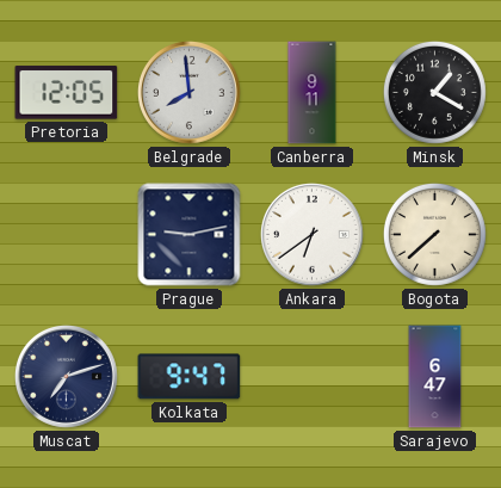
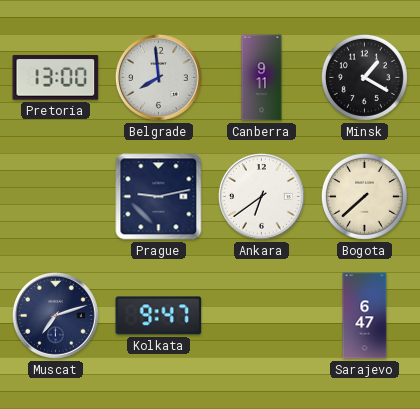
Pretoria: 12:05 -> 13:00 (56, 78)
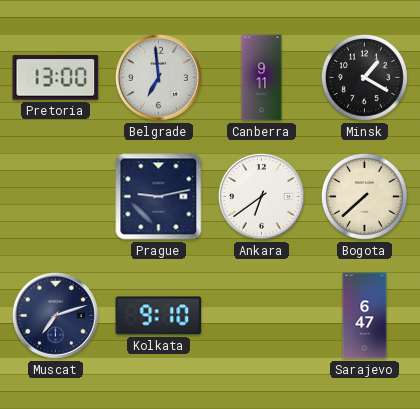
Belgrade: 7:59 -> 6:59 (158, 77)
Kolkata: 9:47 -> 9:10 (159, 316)
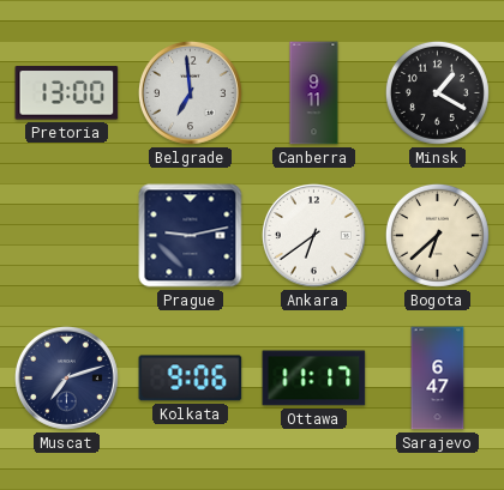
Bogota: 7:38 -> 6:38 (437, 235)
Kolkata: 9:10 -> 9:06 (191, 379)
Ottawa: none -> 11:17 (314, 379)
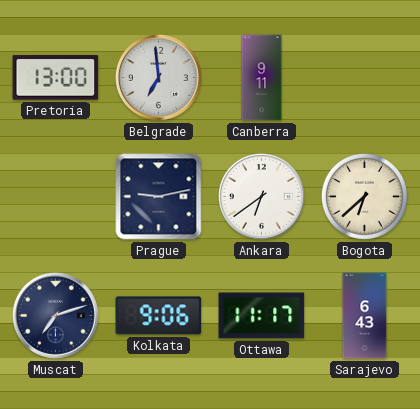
Minsk: 1:20 -> none (437, 92)
Sarajevo: 6:47 -> 6:43 (365, 316)
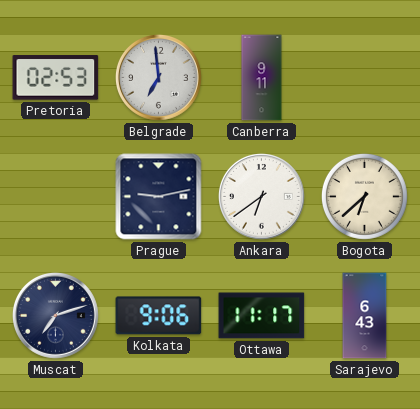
Pretoria: 13:00 -> 02:53 (56, 78)
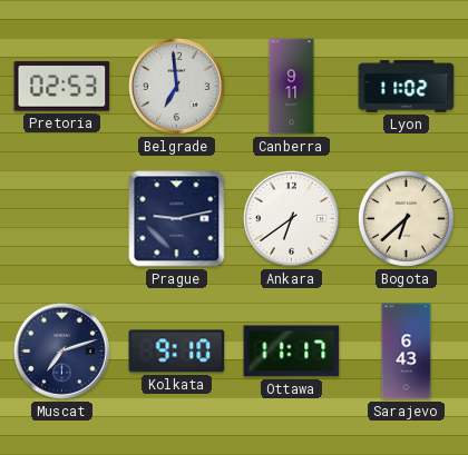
Lyon: none -> 11:02 (407, 87)
Kolkata: 9:06 -> 9:10 (177, 352)
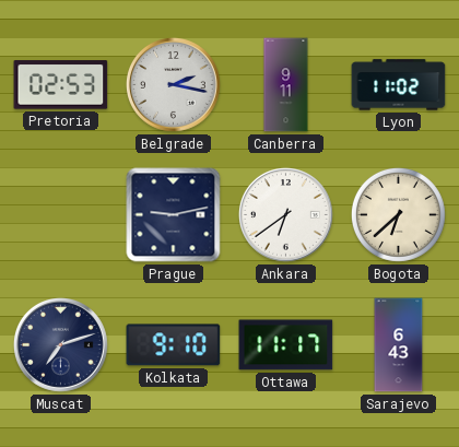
Belgrade: 6:59 -> 2:17 (173, 84)
